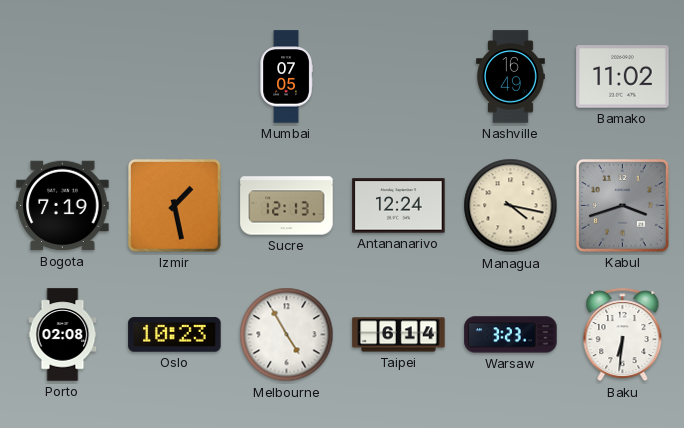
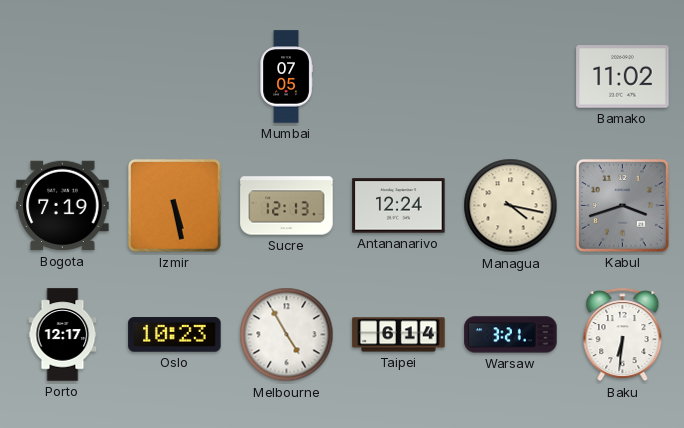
Nashville: 16:49 -> none (511, 77)
Izmir: 1:28 -> 5:28 (174, 205)
Porto: 02:08 -> 12:17 (63, 335)
Warsaw: 3:23 -> 3:21 (511, 335)
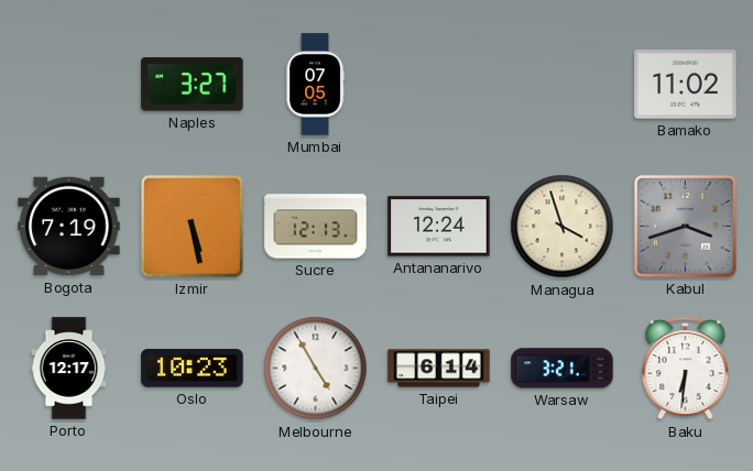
Naples: none -> 3:27 (193, 85)
Managua: 4:17 -> 3:57 (563, 227)
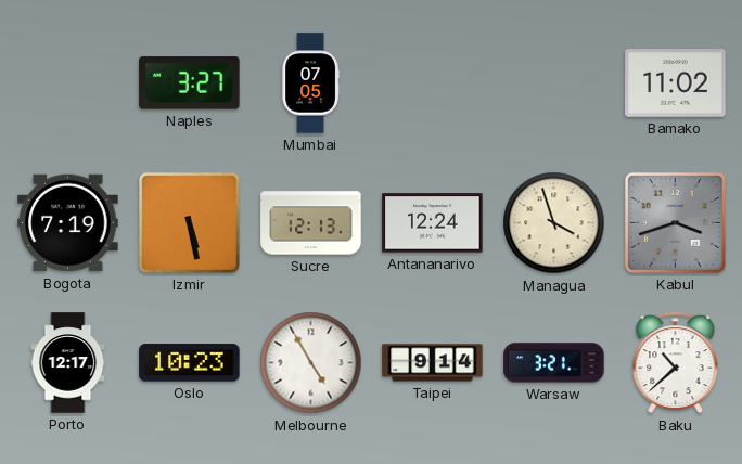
Taipei: 6:14 -> 9:14 (433, 363)
Baku: 6:31 -> 10:38 (676, 363)
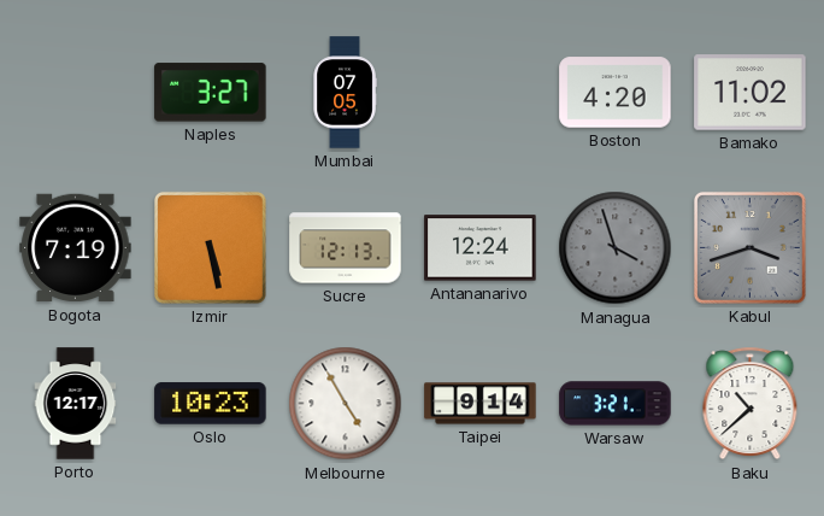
Boston: none -> 4:20 (616, 93)
Managua dial: cream -> grey (616, 248)
